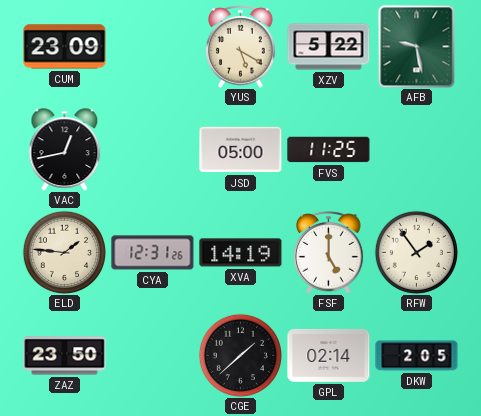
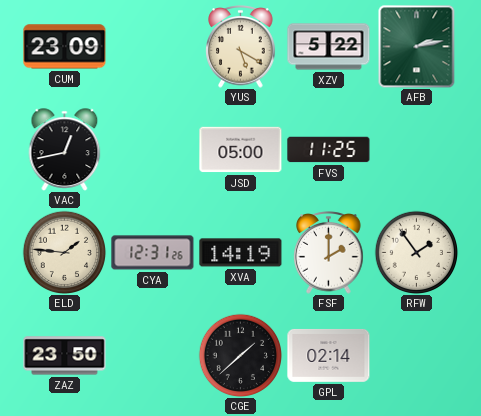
AFB: 9:28 -> 2:13 (417, 46)
FSF: 5:00 -> 2:00 (329, 253)
DKW: 2:05 -> none (417, 356)
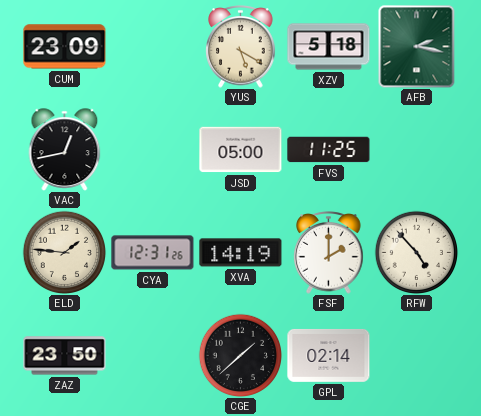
XZV: 5:22 -> 5:18 (329, 47)
AFB: 2:13 -> 2:17 (417, 46)
RFW: 1:54 -> 4:53 (416, 252)
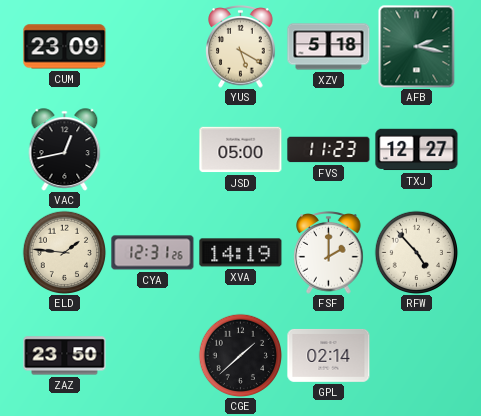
FVS: 11:25 -> 11:23 (329, 150)
TXJ: none -> 12:27 (417, 150)
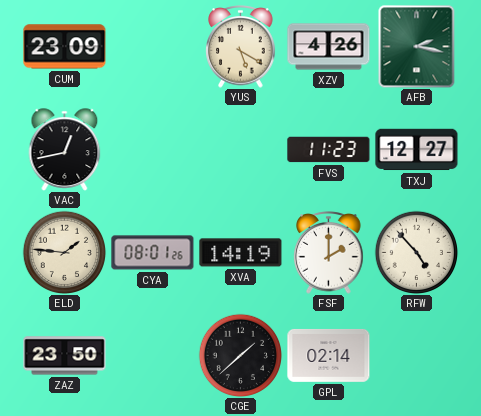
XZV: 5:18 -> 4:26 (329, 47)
JSD: 05:00 -> none (241, 150)
CYA: 12:31 -> 08:01 (153, 253)
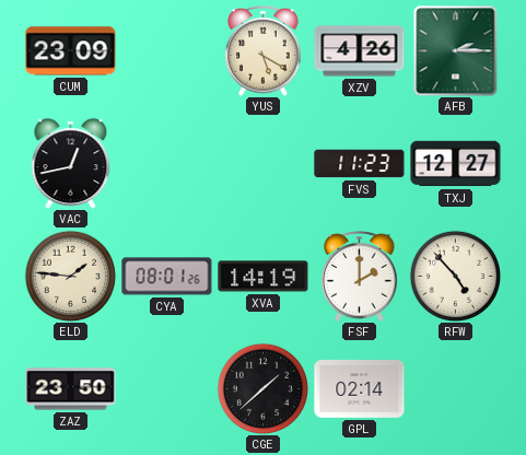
AFB: 2:17 -> 2:15 (456, 50)
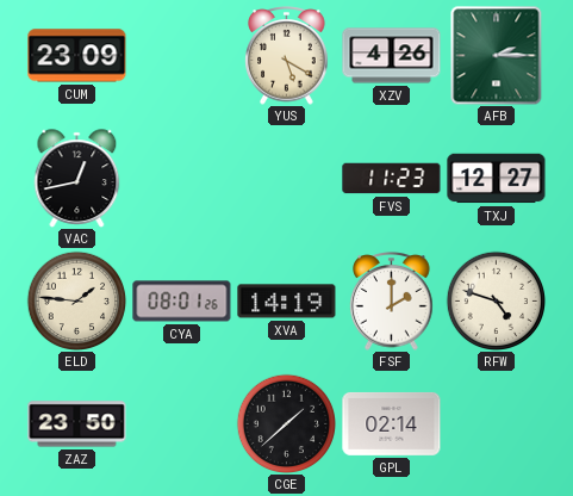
RFW: 4:53 -> 4:48 (496, 300)
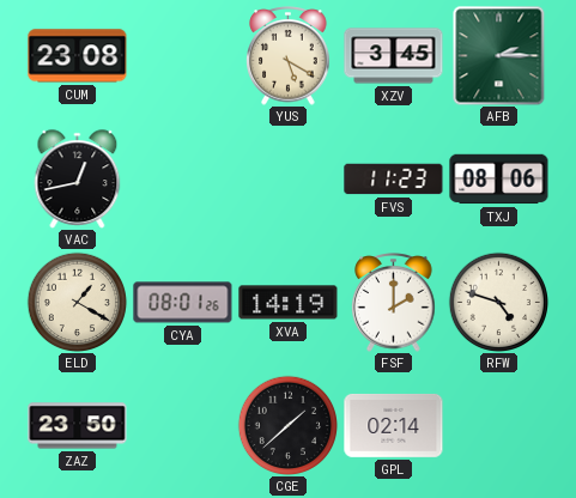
CUM: 23:09 -> 23:08 (78, 56)
XZV: 4:26 -> 3:45 (394, 56)
TXJ: 12:27 -> 08:06 (499, 180)
ELD: 1:46 -> 1:20 (77, 302)
